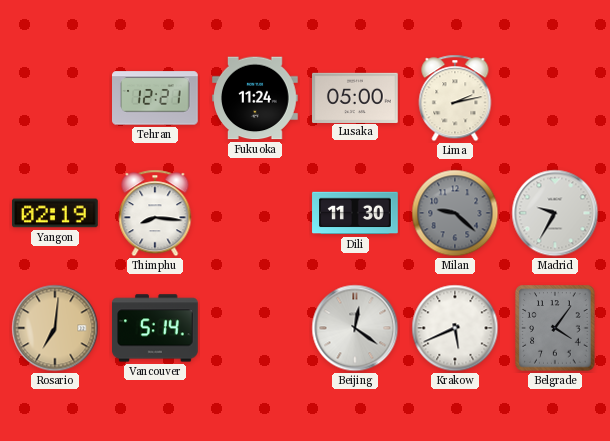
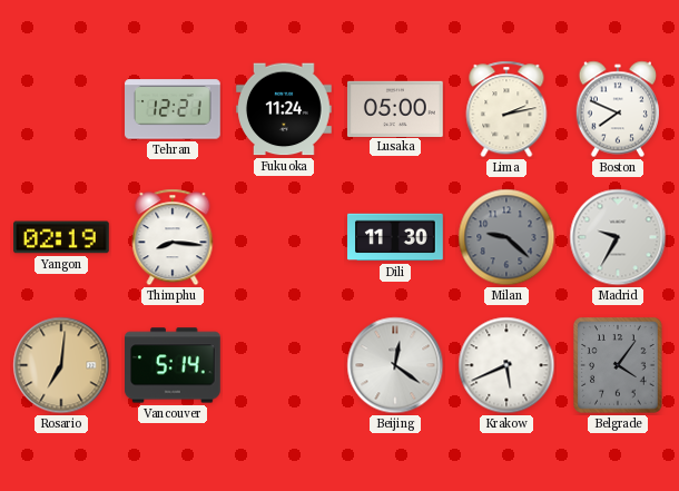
Boston: none -> 7:49 (617, 109)
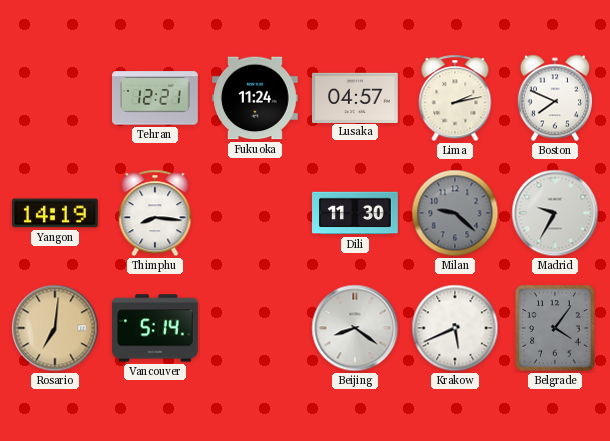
Lusaka: 05:00 -> 04:57 (356, 97)
Yangon: 02:19 -> 14:19 (56, 213)
Beijing: 12:21 -> 8:21 (355, 328)
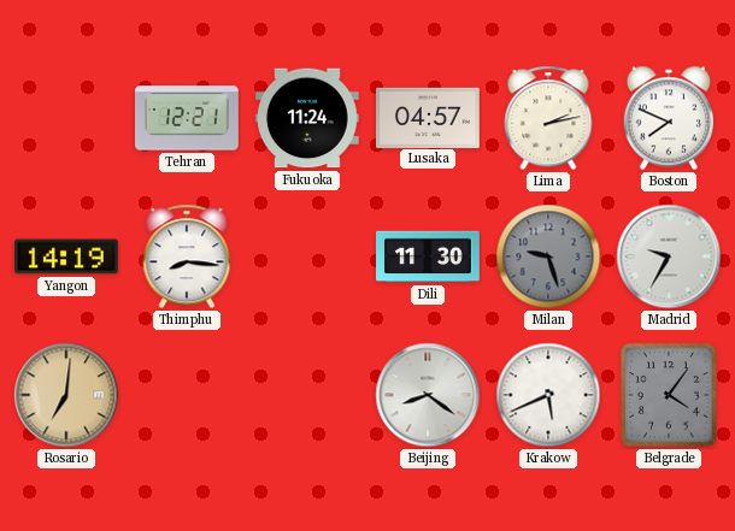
Milan: 9:22 -> 9:27 (548, 256)
Vancouver: 5:14 -> none (156, 328)
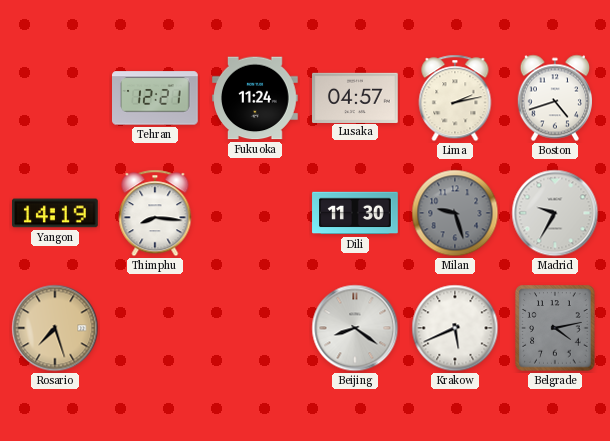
Boston: 7:49 -> 4:42 (554, 98)
Rosario: 7:01 -> 7:27 (55, 328)
Belgrade: 4:06 -> 4:13 (555, 328)
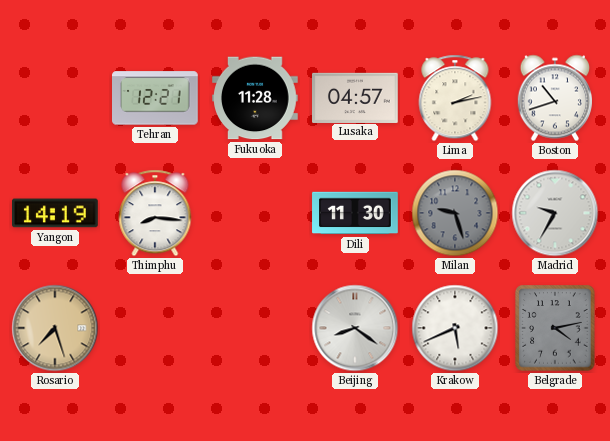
Fukuoka: 11:24 -> 11:28 (256, 98)
Boston: 4:42 -> 10:42 (554, 98)
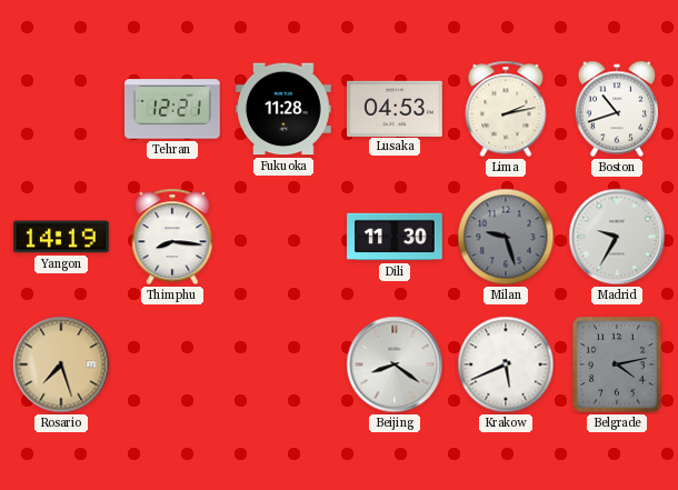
Lusaka: 04:57 -> 04:53 (396, 108)
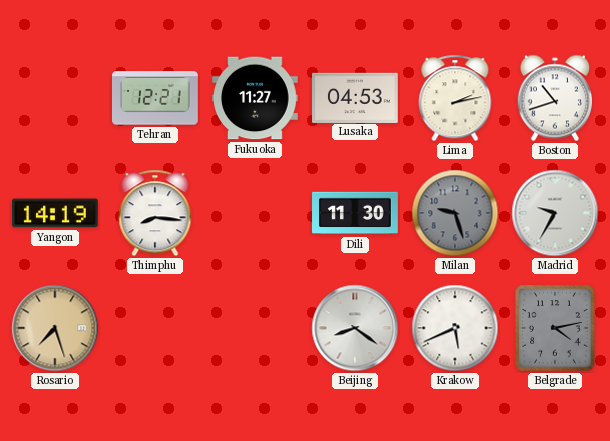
Fukuoka: 11:28 -> 11:27 (256, 98)
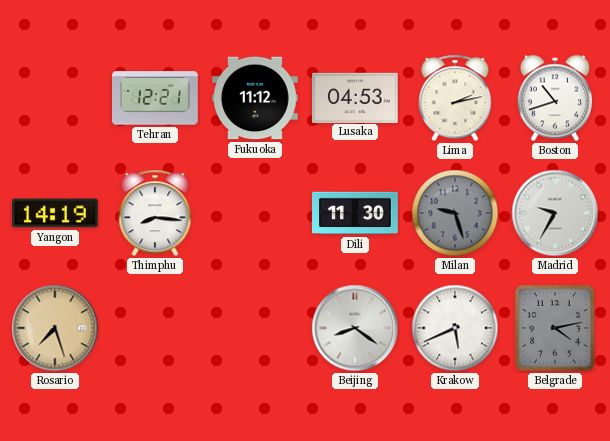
Fukuoka: 11:27 -> 11:12 (256, 98)
